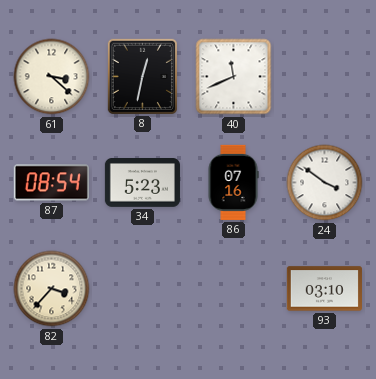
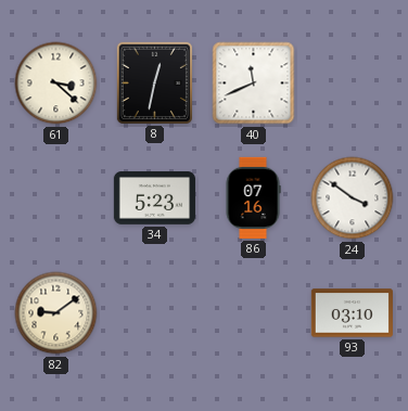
87: 08:54 -> none (51, 183)
82: 3:37 -> 9:09 (56, 313)
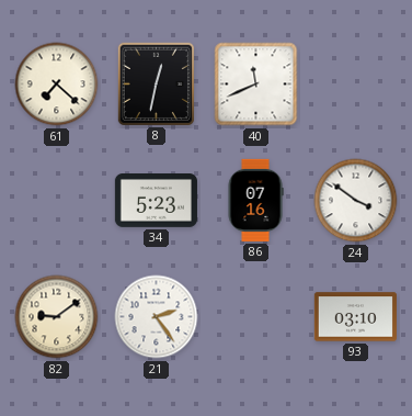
61: 3:22 -> 7:22 (57, 85)
21: none -> 2:24 (157, 317)
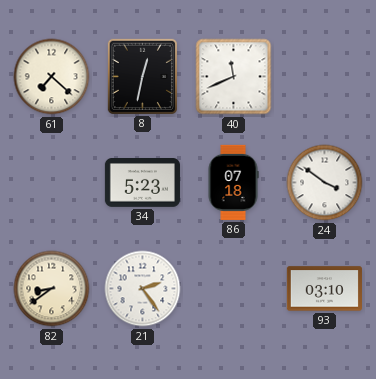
86: 07:16 -> 07:18 (233, 182)
82: 9:09 -> 8:39 (52, 289)
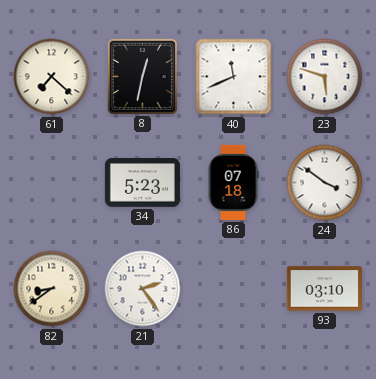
23: none -> 5:48 (325, 77)
